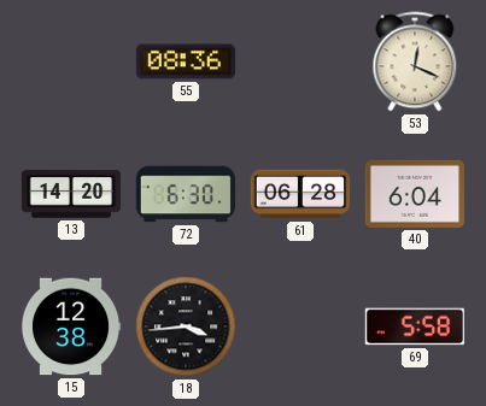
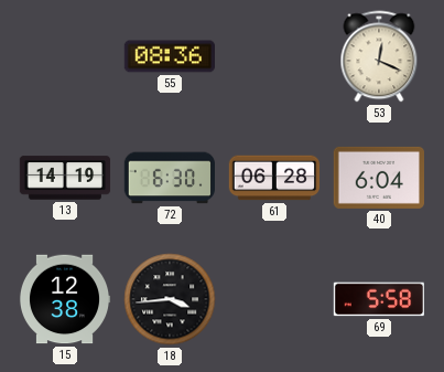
13: 14:20 -> 14:19 (65, 178)
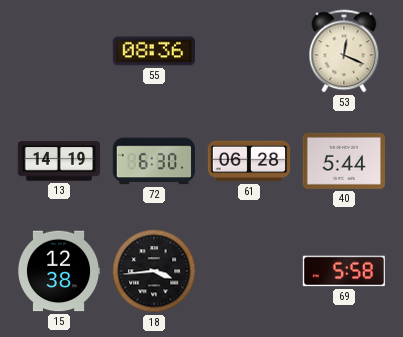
40: 6:04 -> 5:44 (343, 161)
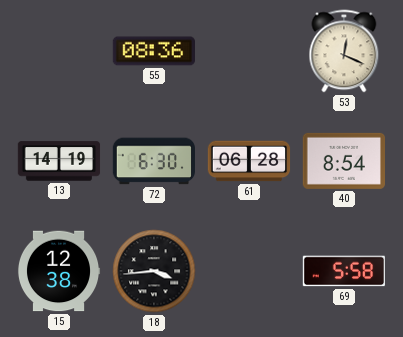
40: 5:44 -> 8:54 (343, 161)
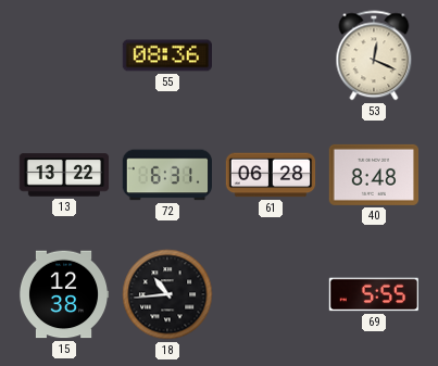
13: 14:19 -> 13:22 (64, 175)
72: 6:30 -> 6:31 (167, 175)
40: 8:54 -> 8:48 (373, 175)
18: 3:44 -> 10:44 (167, 294)
69: 5:58 -> 5:55 (373, 294)
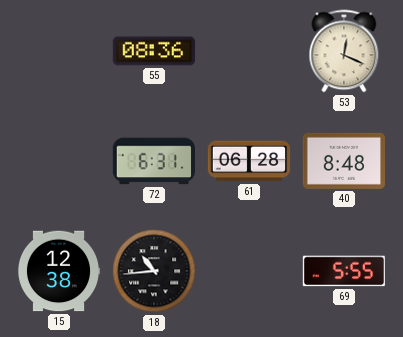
13: 13:22 -> none (64, 175)
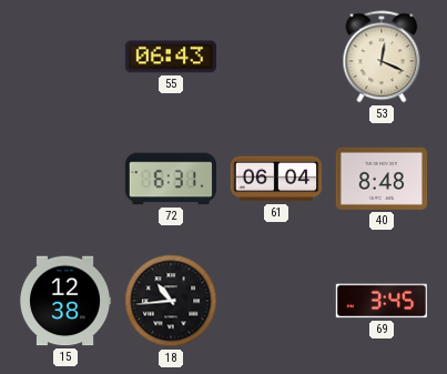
55: 08:36 -> 06:43 (170, 57)
61: 06:28 -> 06:04 (276, 179)
69: 5:55 -> 3:45 (380, 301)
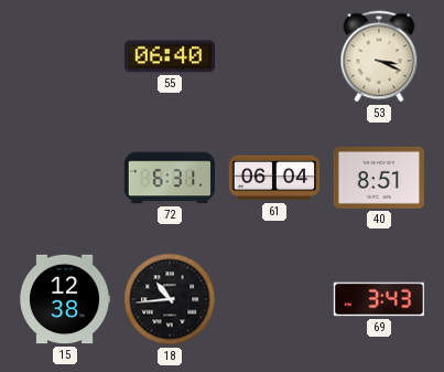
55: 06:43 -> 06:40 (169, 56)
53: 12:19 -> 3:19 (379, 56)
40: 8:48 -> 8:51 (378, 178)
69: 3:45 -> 3:43 (378, 299)
